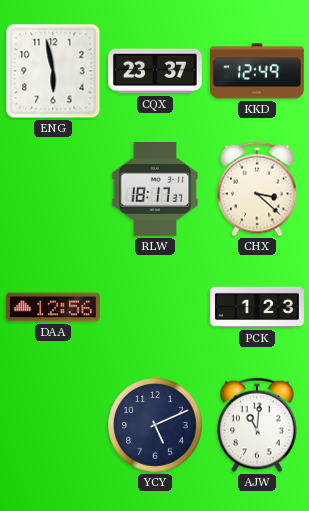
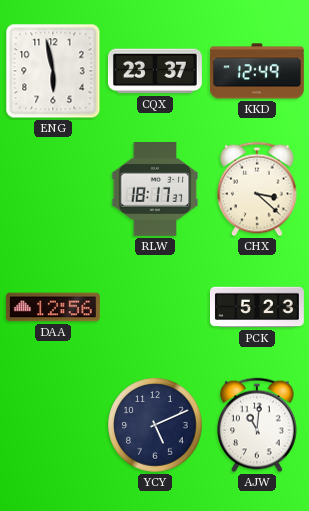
PCK: 1:23 -> 5:23 (258, 307)
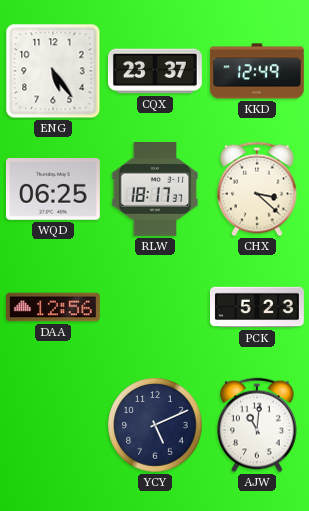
ENG: 5:58 -> 5:24 (53, 71)
WQD: none -> 06:25 (53, 189)
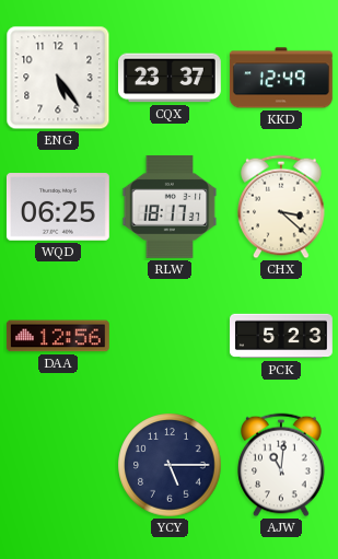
YCY: 5:11 -> 5:15 (170, 465)
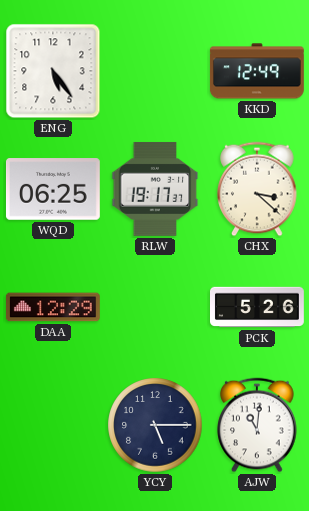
CQX: 23:37 -> none (171, 78)
RLW: 18:17 -> 19:17 (155, 189)
DAA: 12:56 -> 12:29 (53, 307)
PCK: 5:23 -> 5:26 (258, 307)
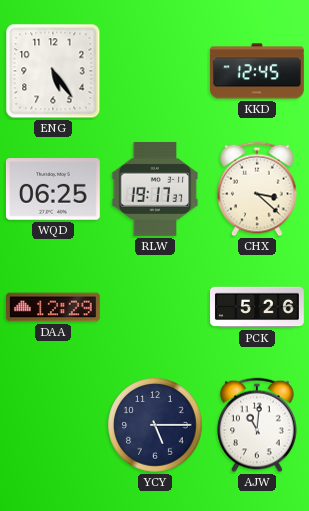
KKD: 12:49 -> 12:45 (257, 71)
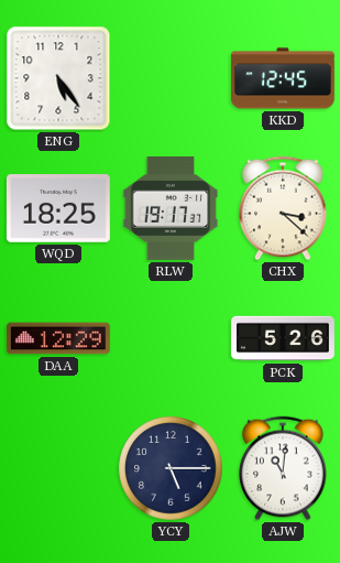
WQD: 06:25 -> 18:25 (58, 208)
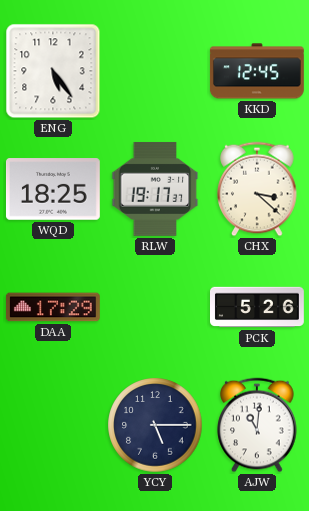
DAA: 12:29 -> 17:29 (53, 307)
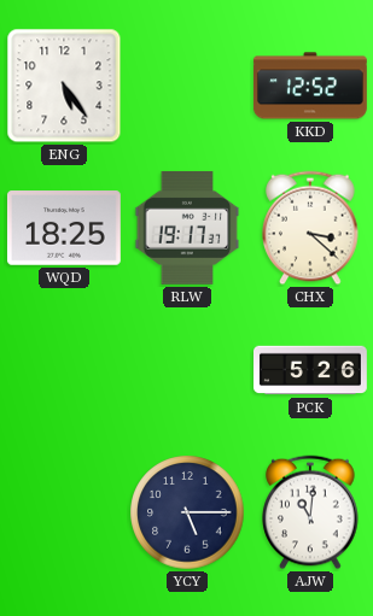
KKD: 12:45 -> 12:52 (310, 86)
DAA: 17:29 -> none (53, 307)
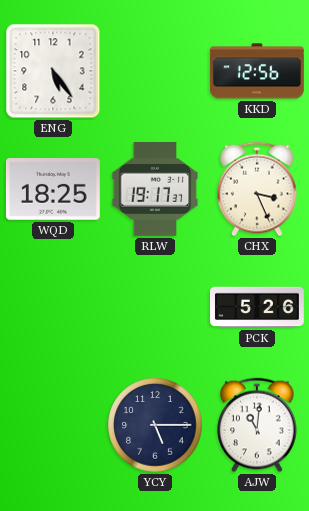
KKD: 12:52 -> 12:56 (257, 71)
CHX: 3:22 -> 3:26 (257, 189)
